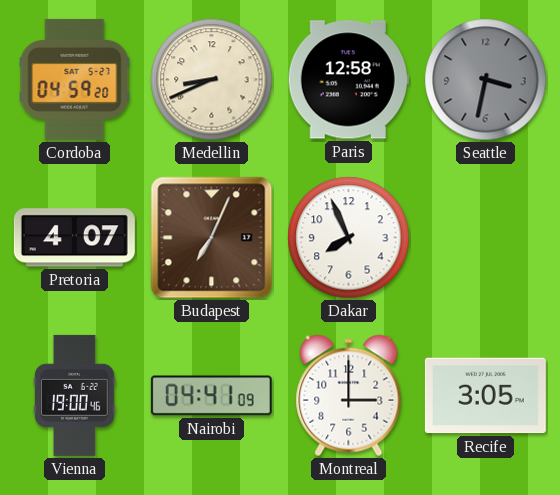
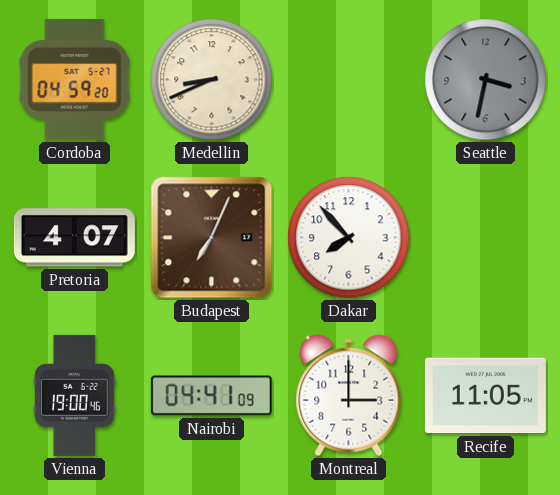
Paris: 12:58 -> none (348, 80)
Dakar: 7:56 -> 7:53 (349, 238)
Recife: 3:05 -> 11:05 (485, 396)
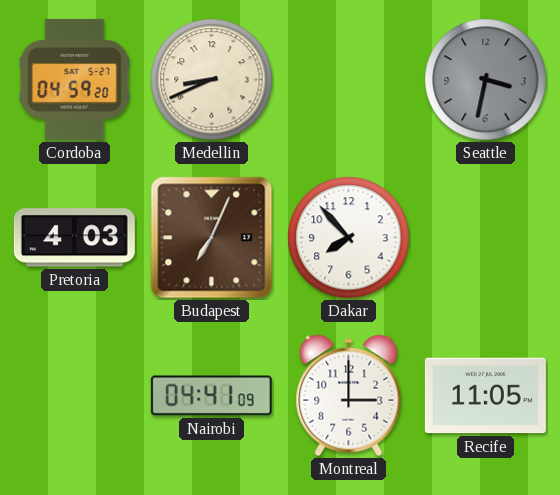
Pretoria: 4:07 -> 4:03 (74, 238)
Vienna: 19:00 -> none (75, 395)
